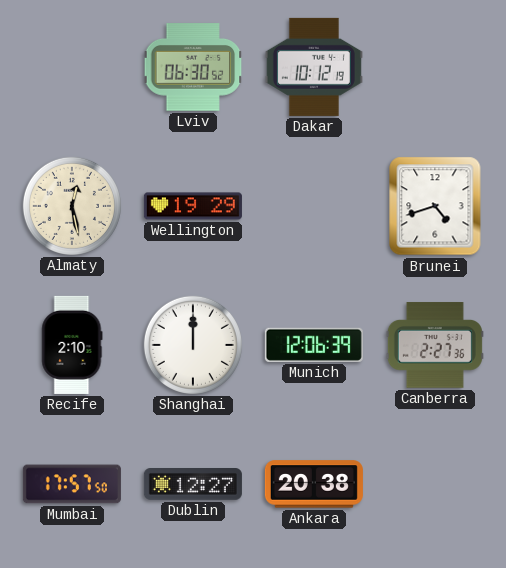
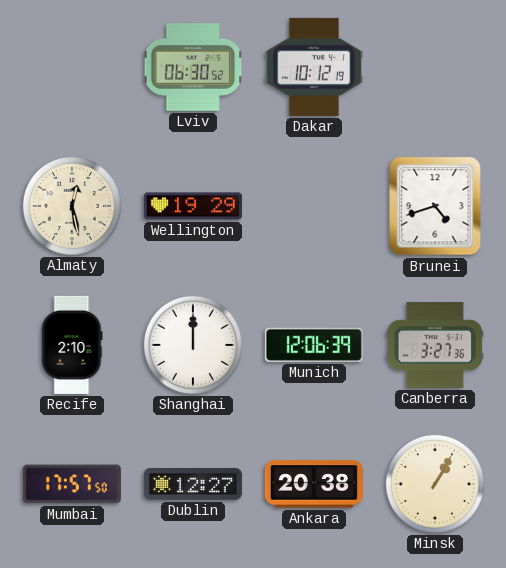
Canberra: 2:27 -> 3:27 (435, 345)
Minsk: none -> 1:05 (435, 484)
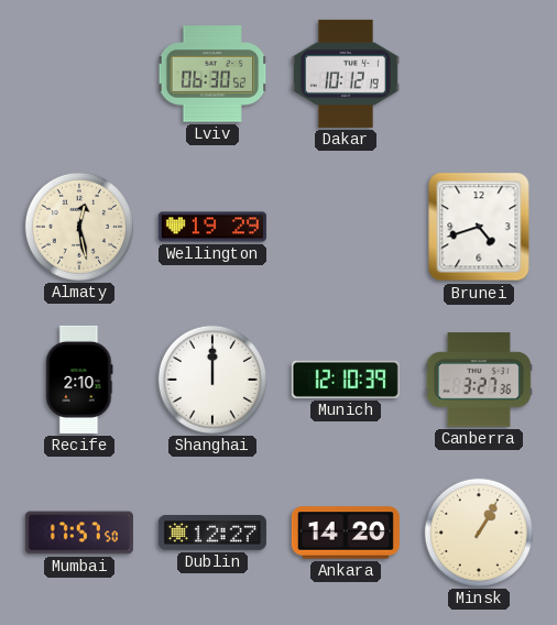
Munich: 12:06 -> 12:10 (346, 380)
Ankara: 20:38 -> 14:20 (346, 533)
